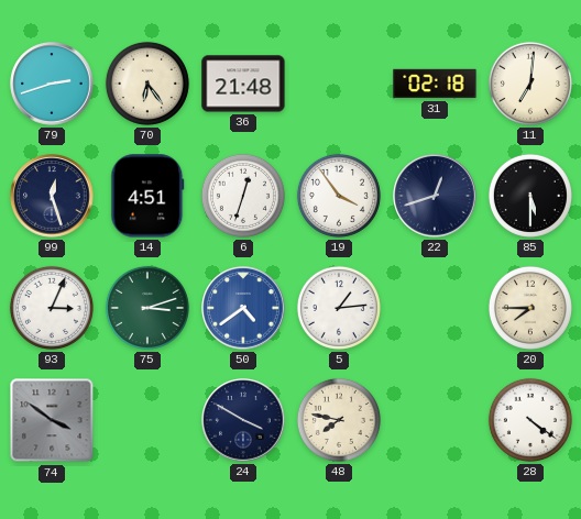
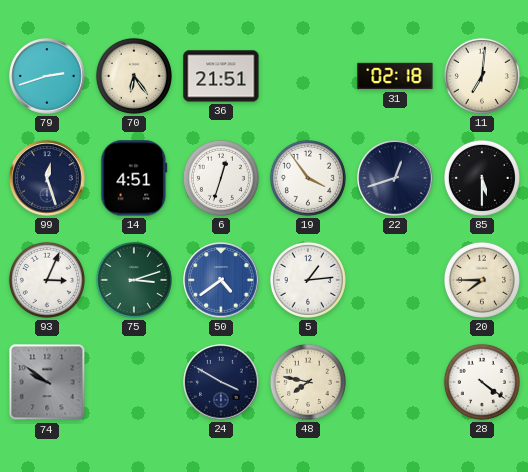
36: 21:48 -> 21:51 (221, 76)
74: 3:51 -> 9:51 (47, 382)
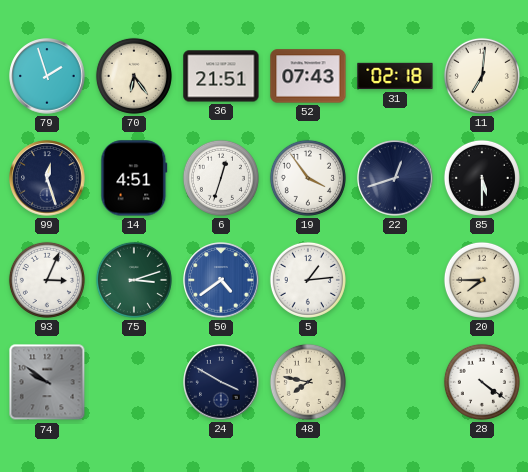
79: 2:42 -> 1:57 (47, 76)
52: none -> 07:43 (308, 76)
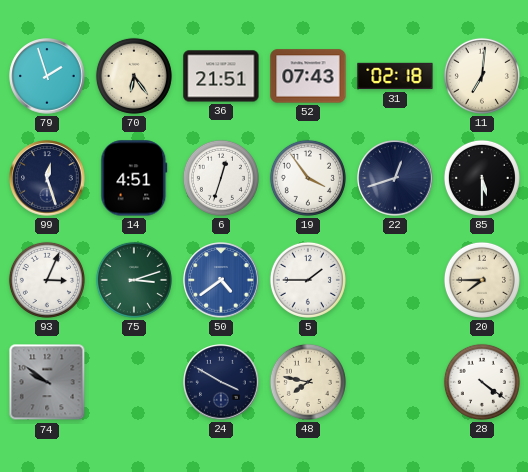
5: 1:14 -> 1:45 (308, 280)
